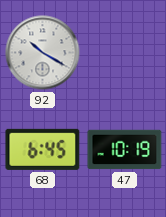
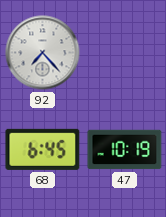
92: 10:20 -> 7:23 (43, 53)
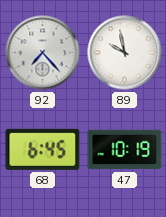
89: none -> 9:58 (125, 53)
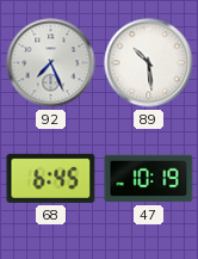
92: 7:23 -> 7:26 (51, 63)
89: 9:58 -> 10:29 (149, 63)
